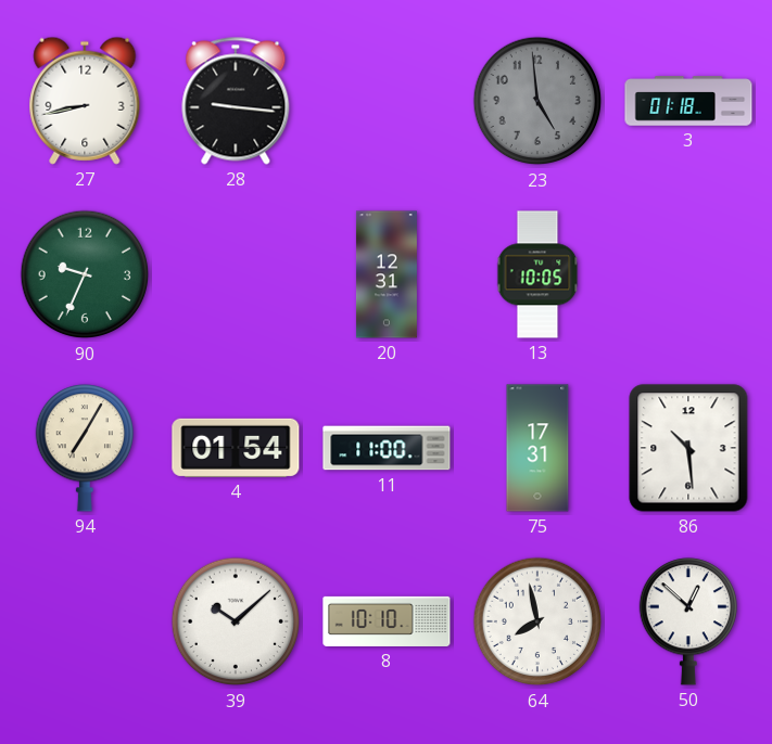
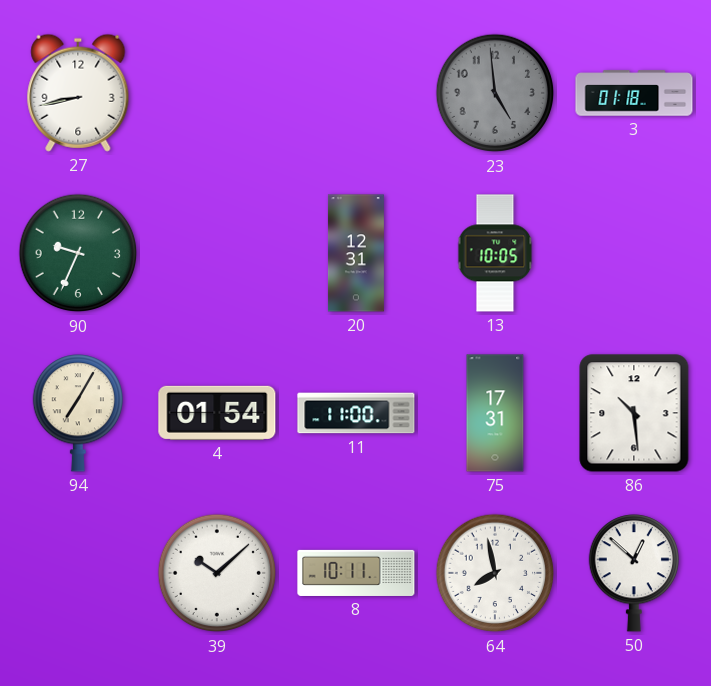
28: 9:16 -> none (236, 101)
8: 10:10 -> 10:11 (356, 573)
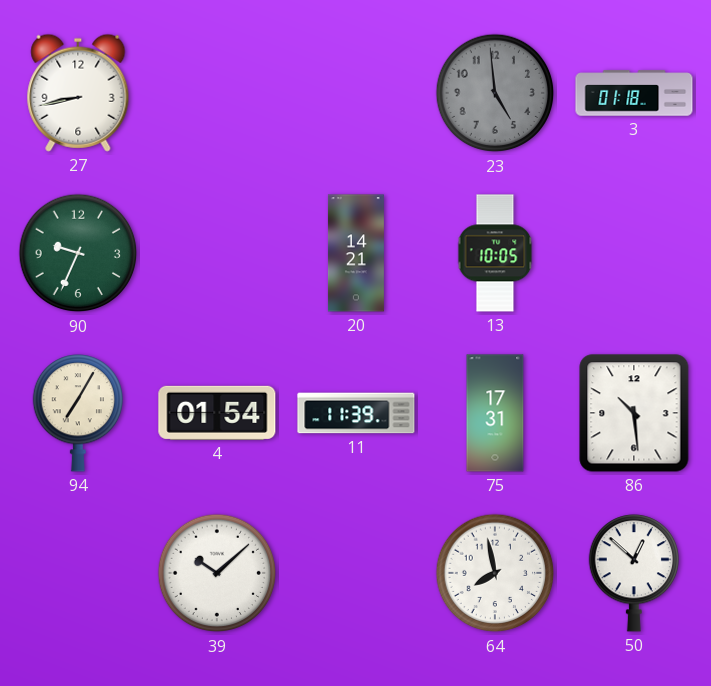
20: 12:31 -> 14:21 (356, 253)
11: 11:00 -> 11:39 (356, 413)
8: 10:11 -> none (356, 573)
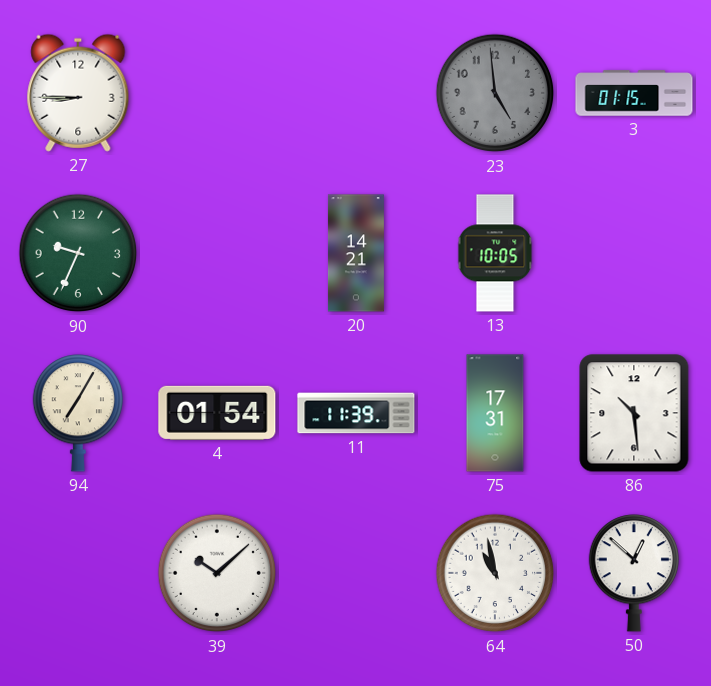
27: 8:43 -> 8:45 (78, 93)
3: 01:18 -> 01:15 (634, 93)
64: 7:58 -> 10:58 (495, 573)
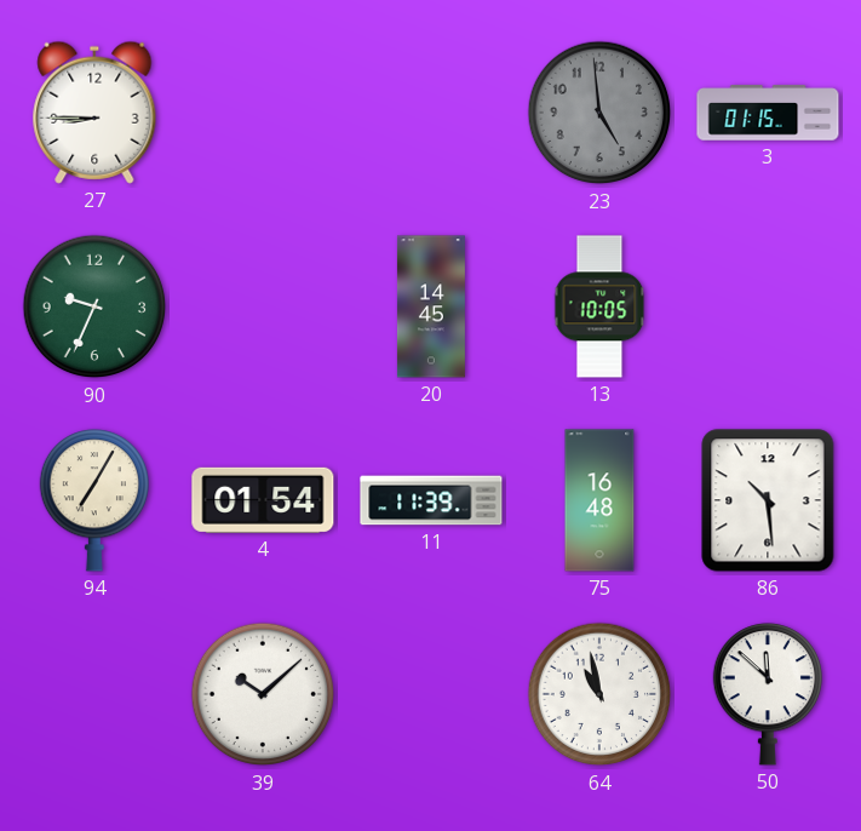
20: 14:21 -> 14:45 (431, 306)
75: 17:31 -> 16:48 (599, 500)
50: 12:52 -> 11:52 (767, 694)
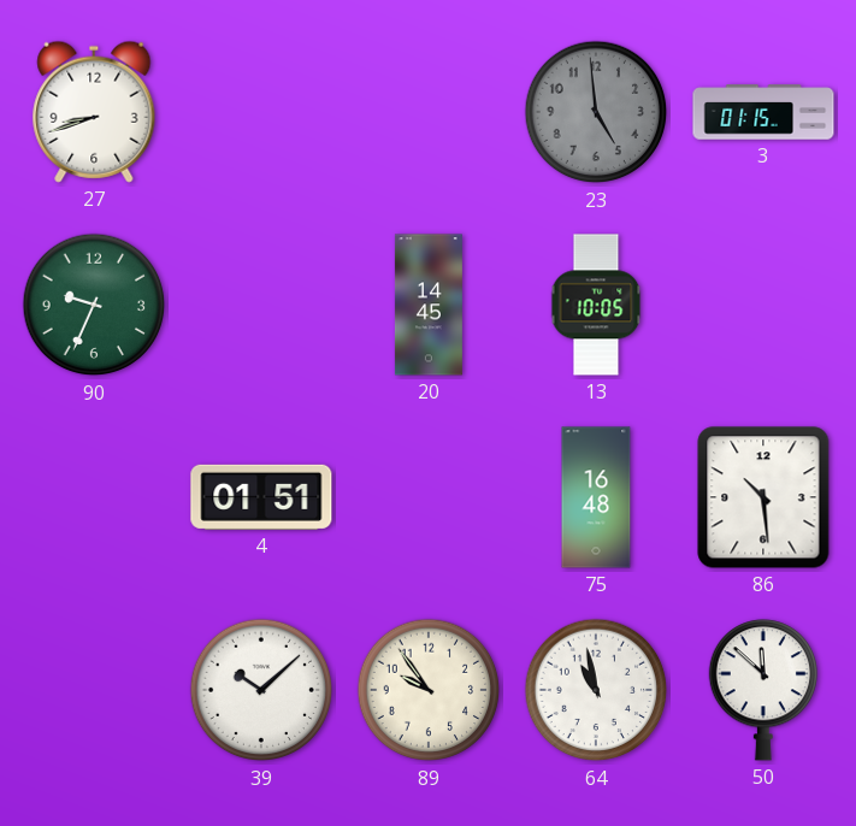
27: 8:45 -> 8:42 (94, 112)
94: 7:05 -> none (93, 500)
4: 01:54 -> 01:51 (261, 497)
11: 11:39 -> none (431, 500)
89: none -> 9:54 (429, 690)
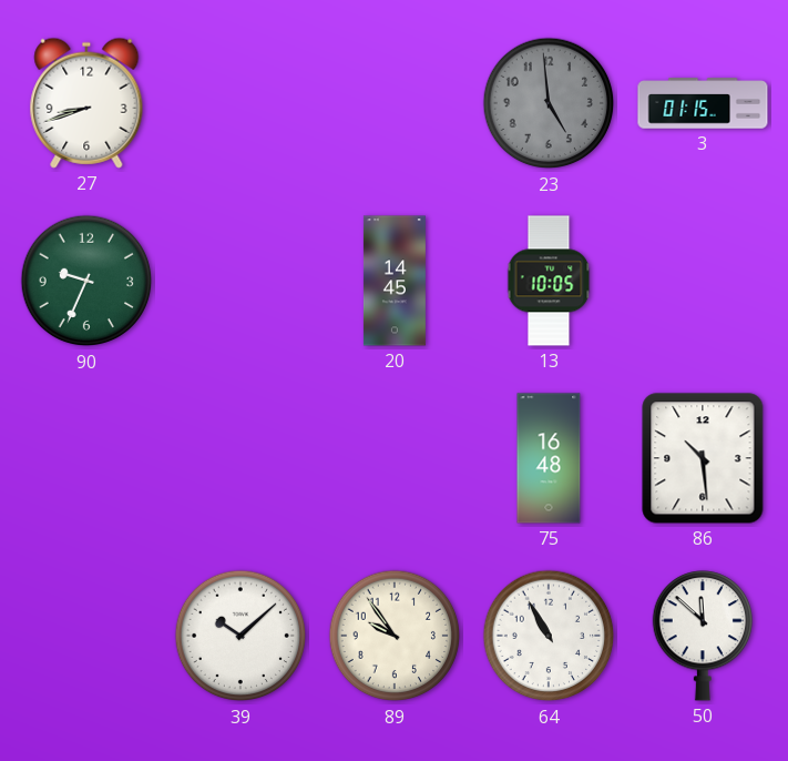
4: 01:51 -> none (261, 497)
64: 10:58 -> 10:55 (549, 636)
